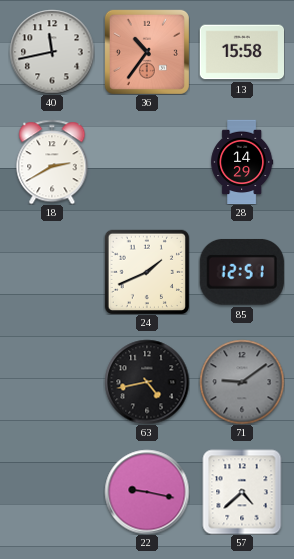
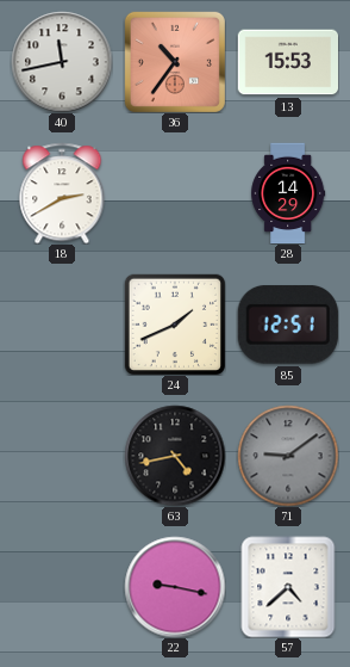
13: 15:58 -> 15:53 (288, 62)
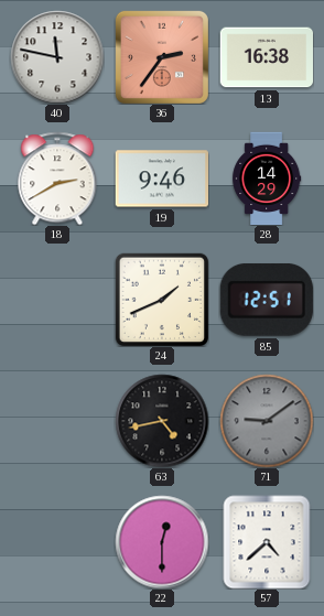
40: 11:43 -> 11:47 (57, 57)
36: 10:36 -> 2:36 (162, 57)
13: 15:53 -> 16:38 (267, 57)
19: none -> 9:46 (161, 179)
22: 9:17 -> 12:30 (162, 542)
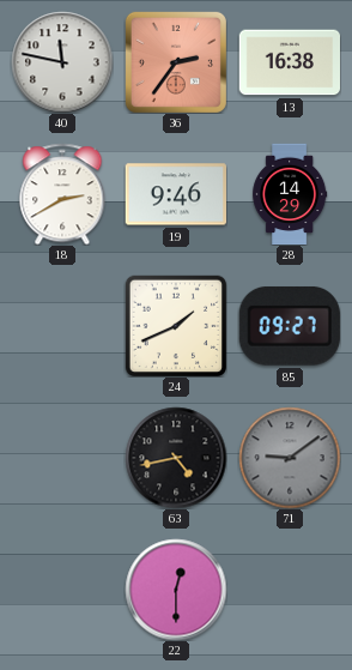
85: 12:51 -> 09:27 (290, 326)
57: 4:38 -> none (267, 542)
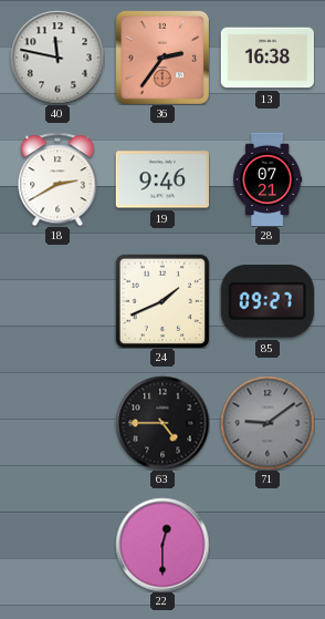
28: 14:29 -> 07:21 (268, 179)
63: 4:43 -> 4:45 (162, 423)
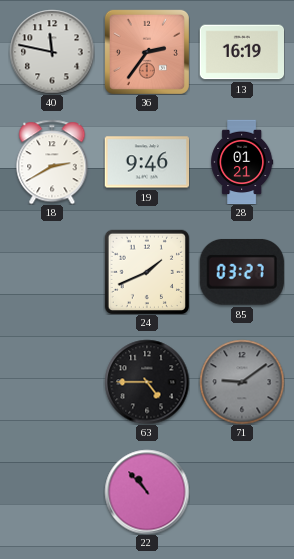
13: 16:38 -> 16:19 (242, 52)
28: 07:21 -> 01:21 (242, 162)
85: 09:27 -> 03:27 (242, 272)
22: 12:30 -> 10:53 (147, 492)
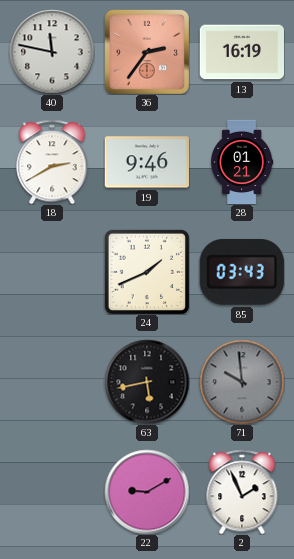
85: 03:27 -> 03:43 (242, 272)
63: 4:45 -> 5:43 (147, 382)
71: 9:09 -> 9:59 (242, 382)
22: 10:53 -> 9:10 (147, 492)
2: none -> 1:56 (242, 492)
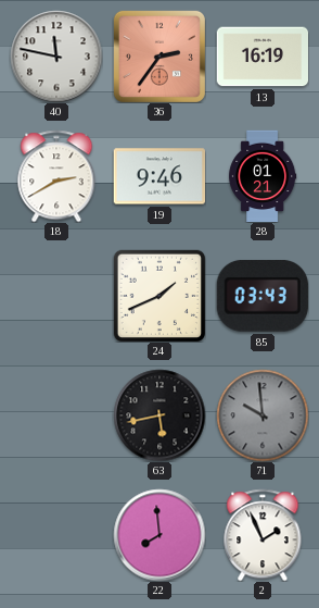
22: 9:10 -> 7:59 (159, 535)
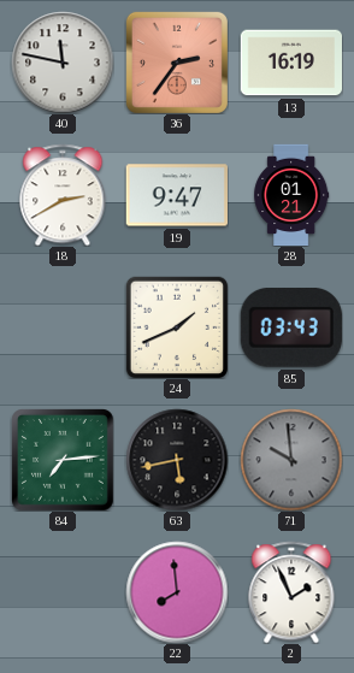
19: 9:46 -> 9:47 (176, 195)
84: none -> 7:14 (63, 460)
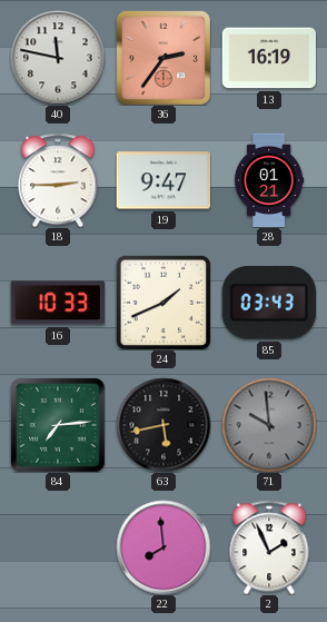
18: 2:40 -> 2:45 (58, 180)
16: none -> 10:33 (57, 303)
